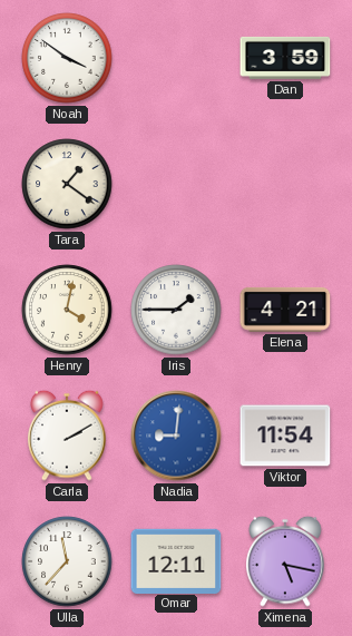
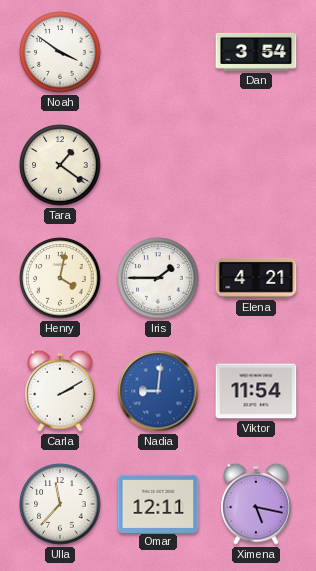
Dan: 3:59 -> 3:54 (256, 52)
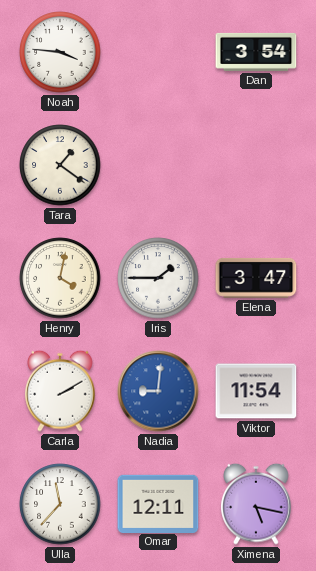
Noah: 3:51 -> 3:46 (60, 52)
Elena: 4:21 -> 3:47 (256, 278)
